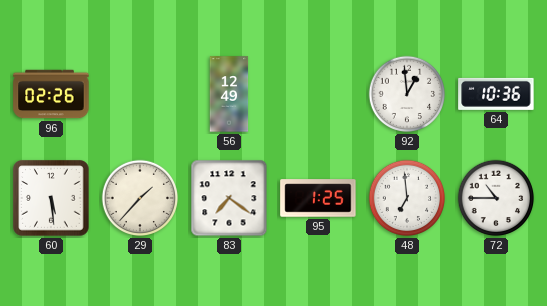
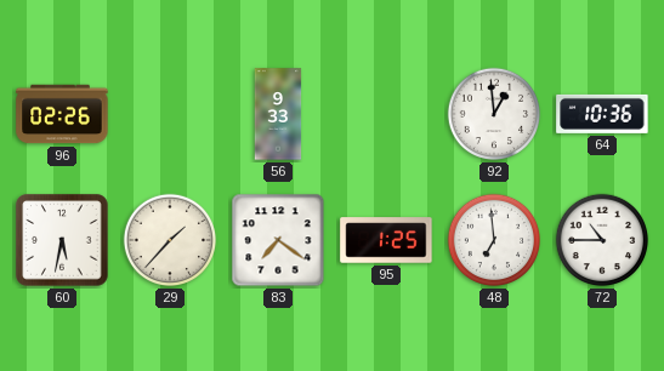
56: 12:49 -> 9:33 (278, 114)
60: 5:29 -> 5:32 (62, 240)
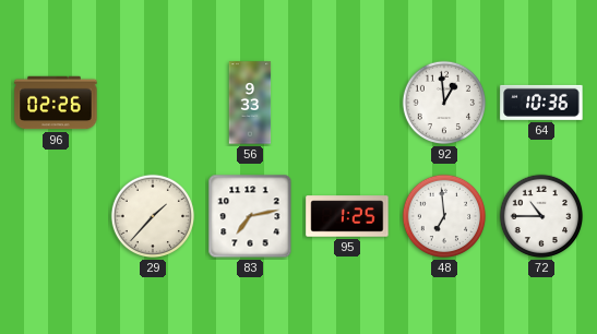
60: 5:32 -> none (62, 240)
83: 7:21 -> 7:13 (250, 216)
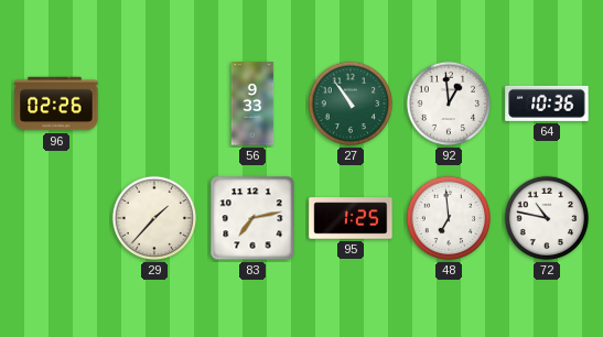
27: none -> 10:54 (351, 104)
72: 10:45 -> 10:47 (547, 218)
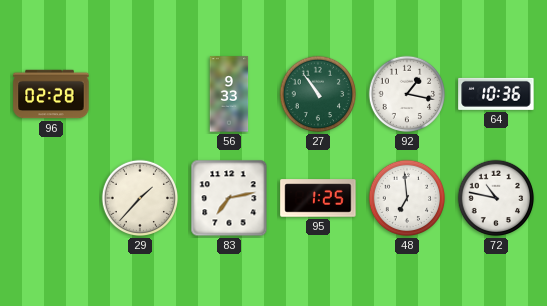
96: 02:26 -> 02:28 (51, 94)
92: 12:59 -> 1:17 (407, 94)
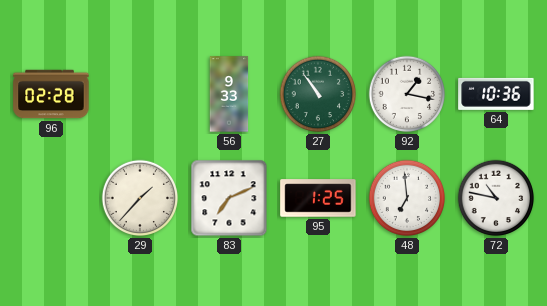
83: 7:13 -> 7:11 (229, 198)
